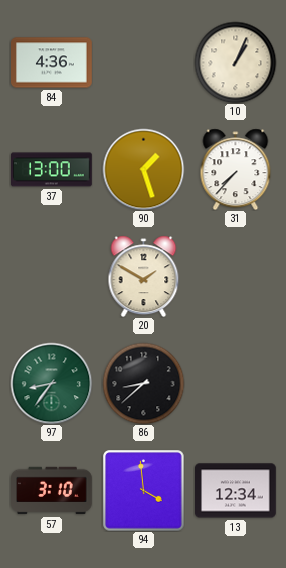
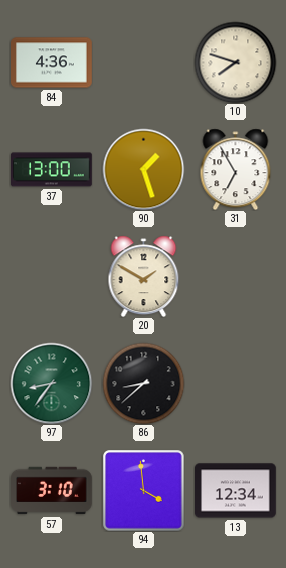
10: 1:04 -> 7:48 (235, 62)
31: 7:37 -> 6:55 (236, 169)
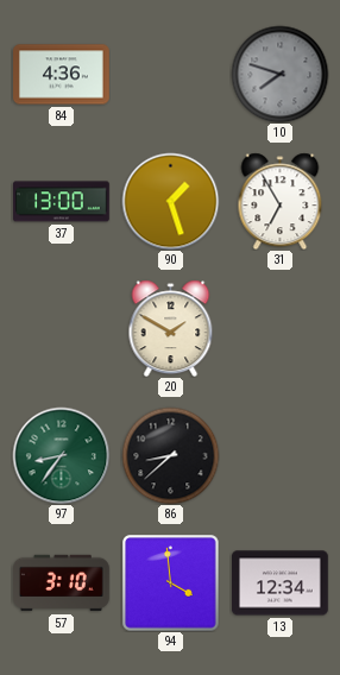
10 dial: cream -> grey (279, 74)
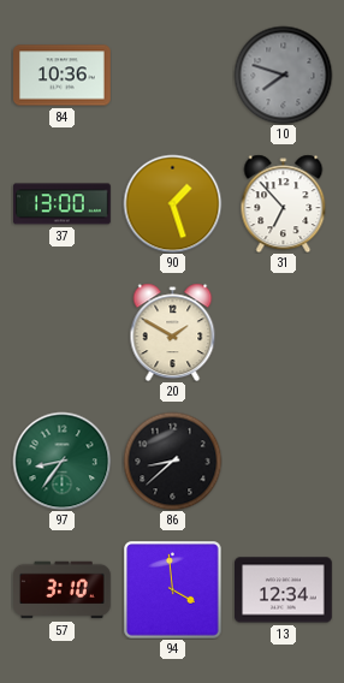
84: 4:36 -> 10:36 (63, 76)
31: 6:55 -> 6:53 (284, 203)
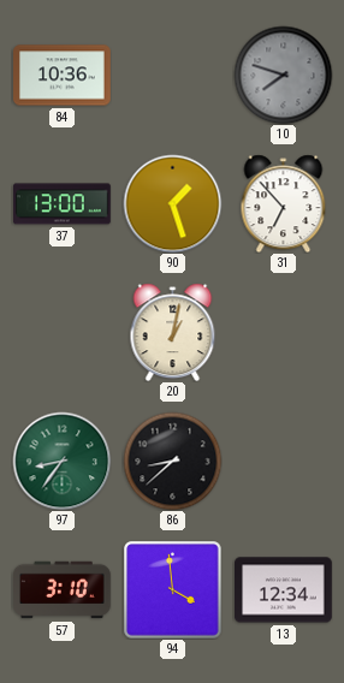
20: 1:50 -> 1:02 (173, 332)
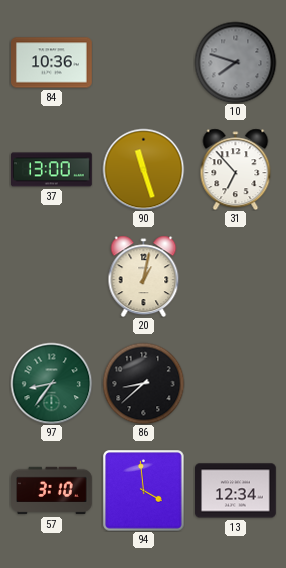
90: 1:27 -> 11:27 (143, 169)
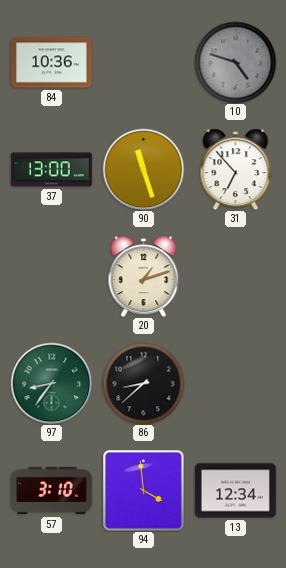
10: 7:48 -> 4:48 (235, 62)
20: 1:02 -> 1:12 (144, 276)
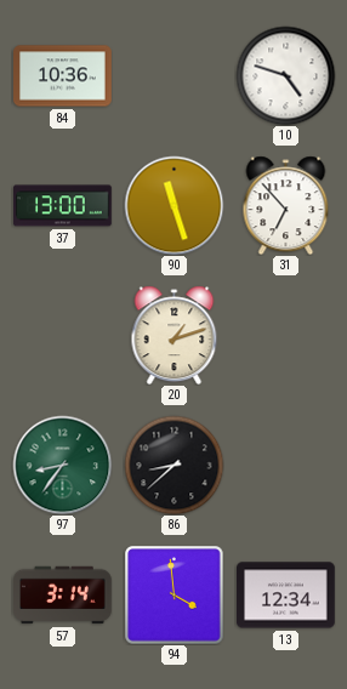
10 dial: grey -> white (285, 75)
57: 3:10 -> 3:14 (63, 596)
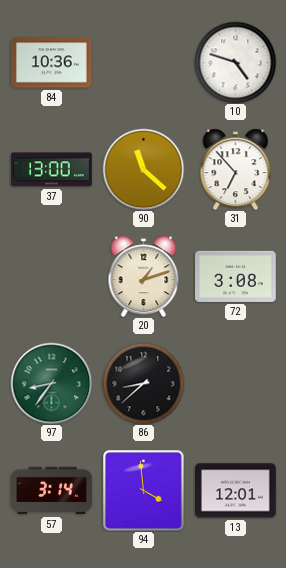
90: 11:27 -> 11:22 (143, 169)
72: none -> 3:08 (236, 276)
13: 12:34 -> 12:01 (236, 491)
